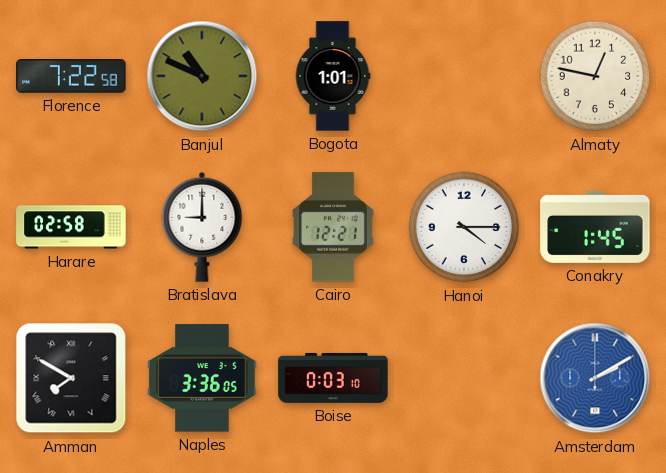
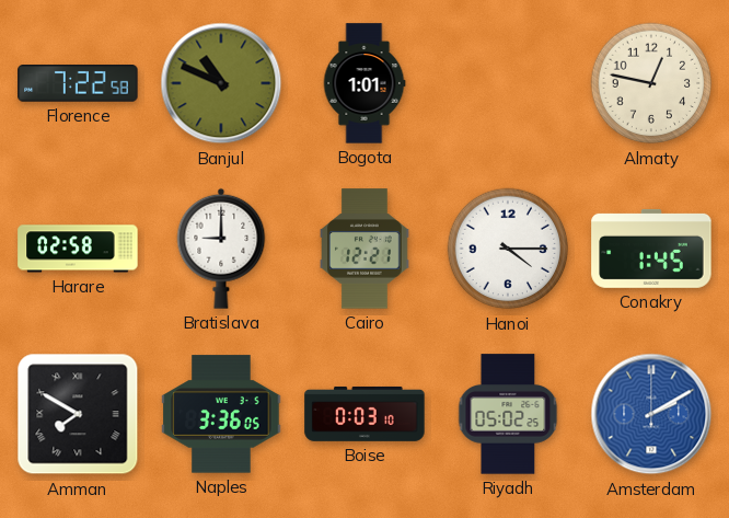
Riyadh: none -> 05:02 (508, 414)
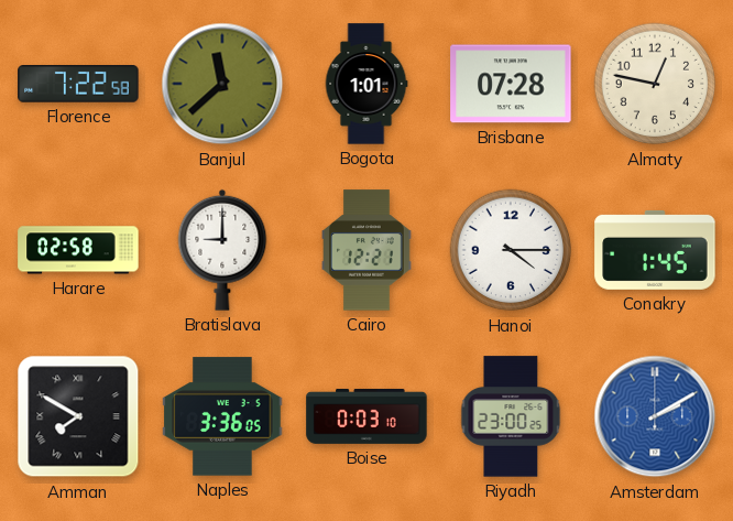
Banjul: 10:49 -> 11:38 (222, 84)
Brisbane: none -> 07:28 (511, 84)
Riyadh: 05:02 -> 23:00 (511, 416)
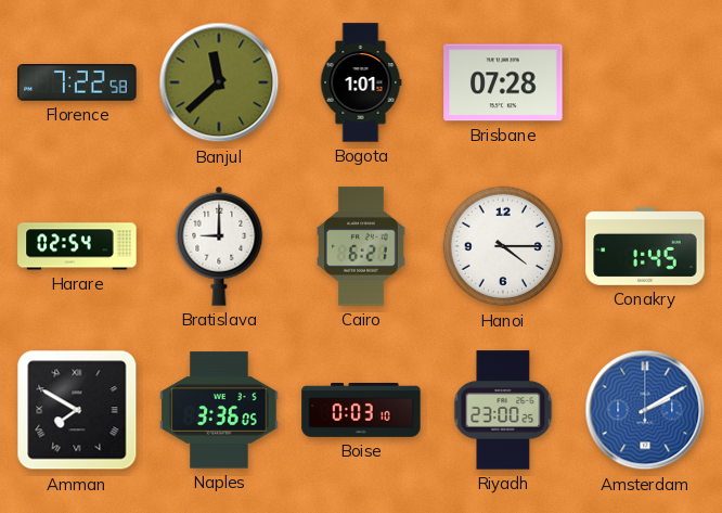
Almaty: 12:47 -> none (655, 84)
Harare: 02:58 -> 02:54 (77, 246)
Cairo: 12:21 -> 6:21 (362, 246)
